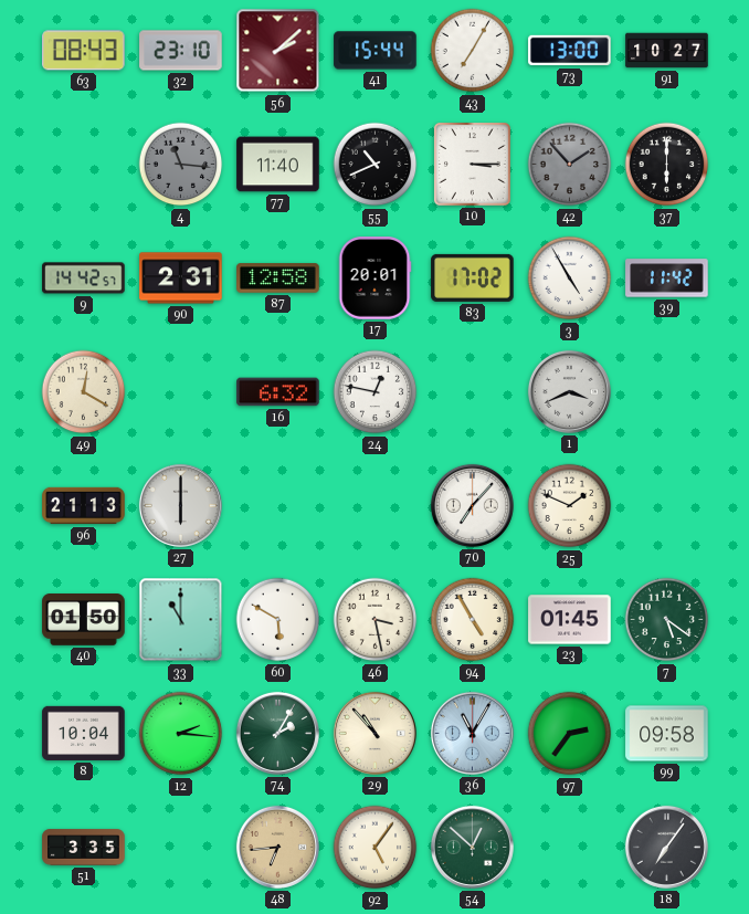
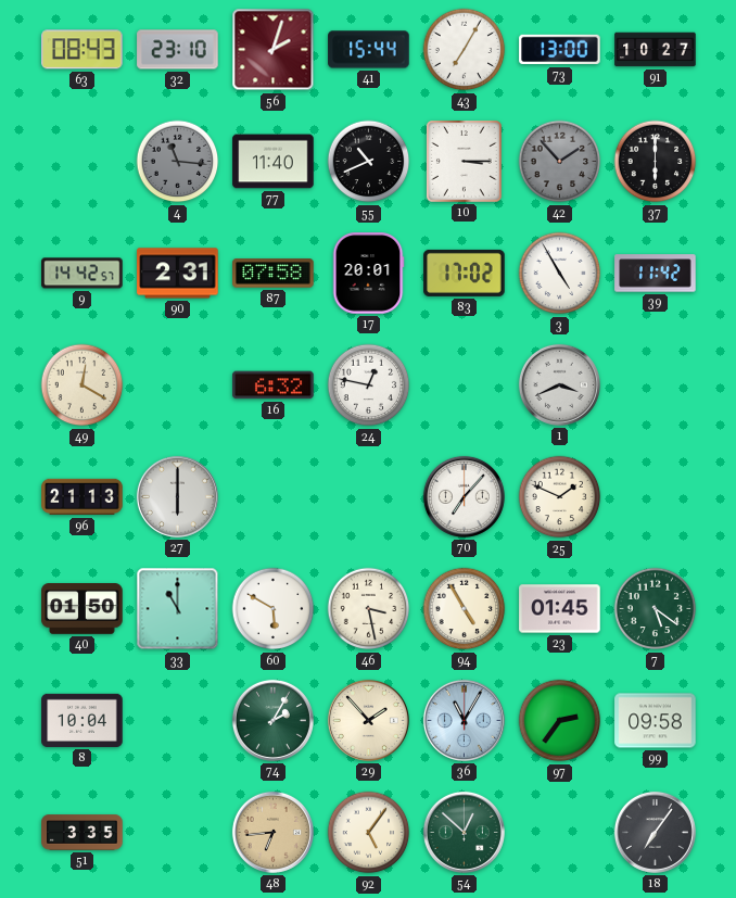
56: 2:08 -> 2:03 (274, 50)
87: 12:58 -> 07:58 (274, 274)
12: 2:16 -> none (181, 734)
29: 10:53 -> 1:53 (368, 720)
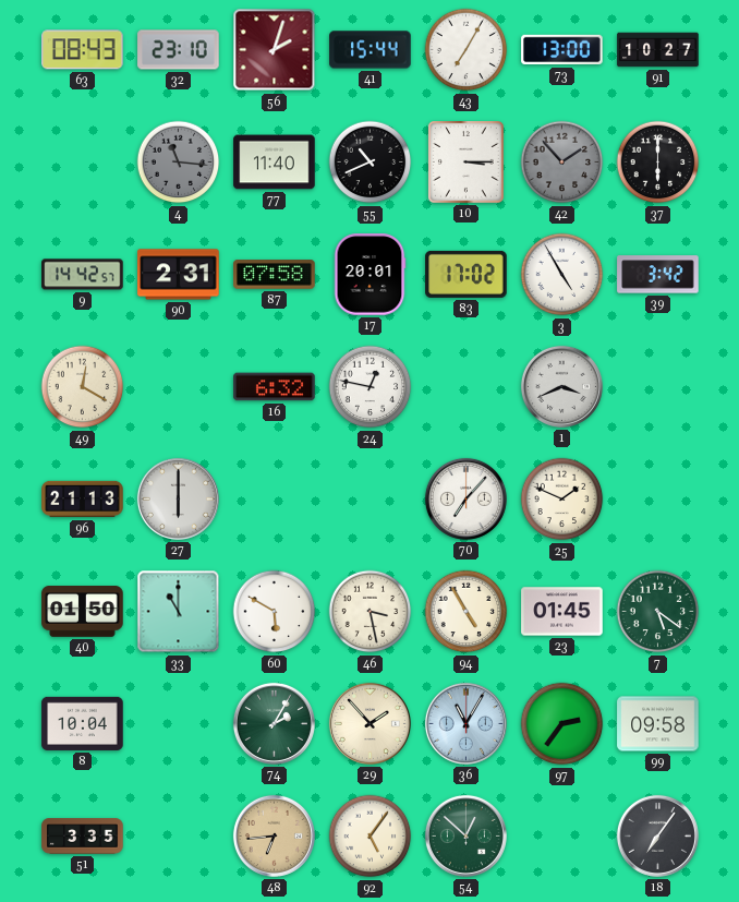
39: 11:42 -> 3:42 (658, 275)
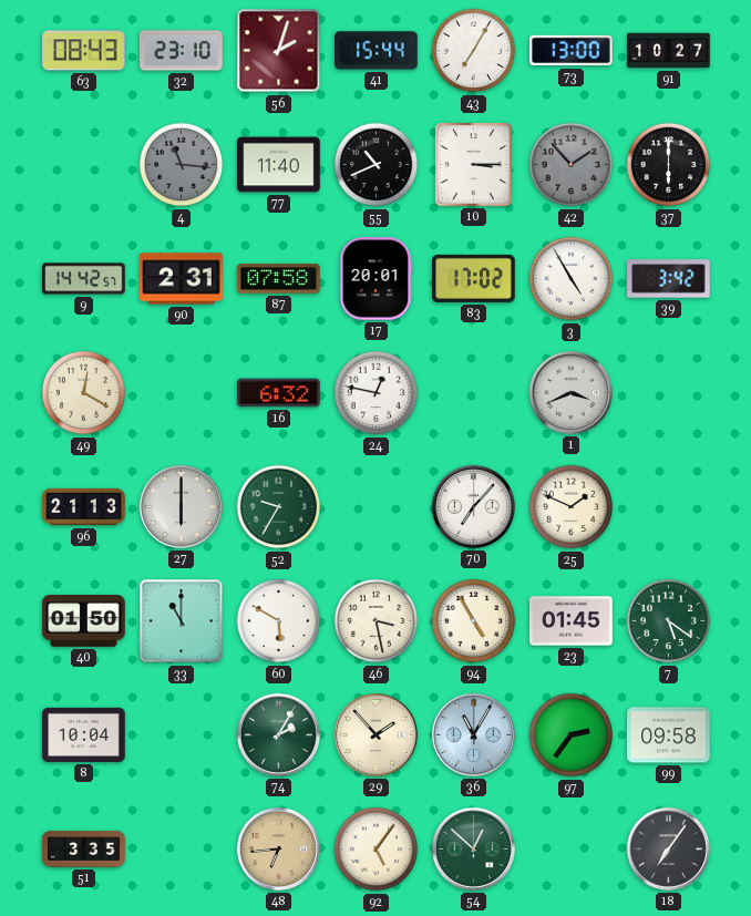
52: none -> 9:35 (279, 507)
